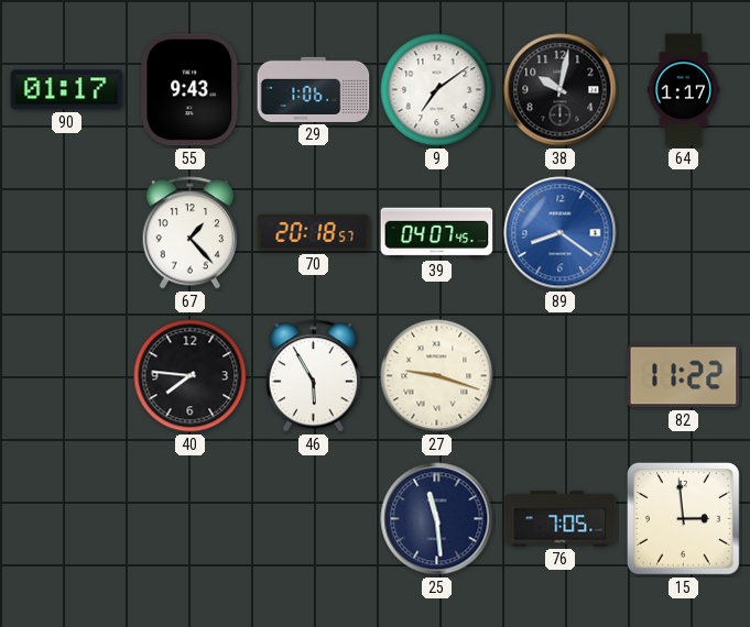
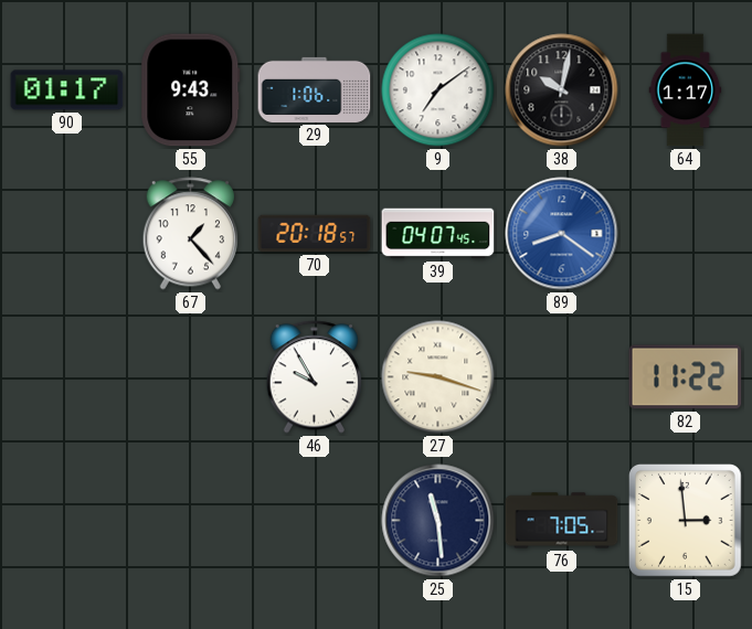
40: 7:46 -> none (191, 376)
46: 5:55 -> 9:55 (314, 377)
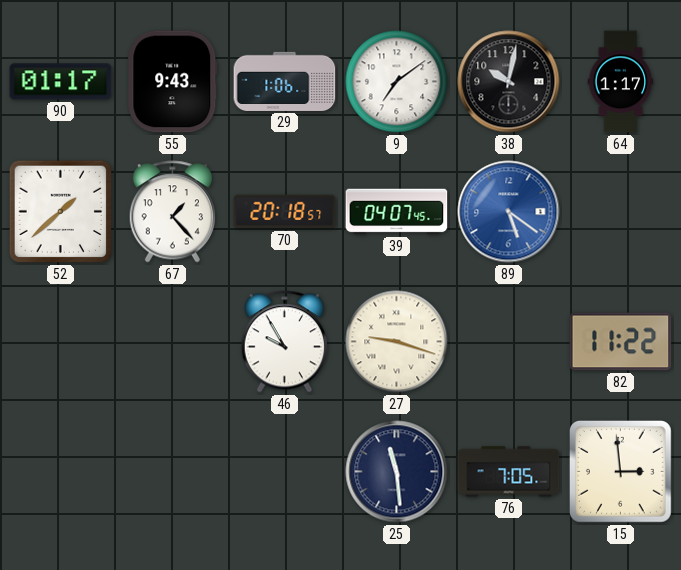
52: none -> 1:38 (61, 212)
89: 8:21 -> 5:21 (509, 212)
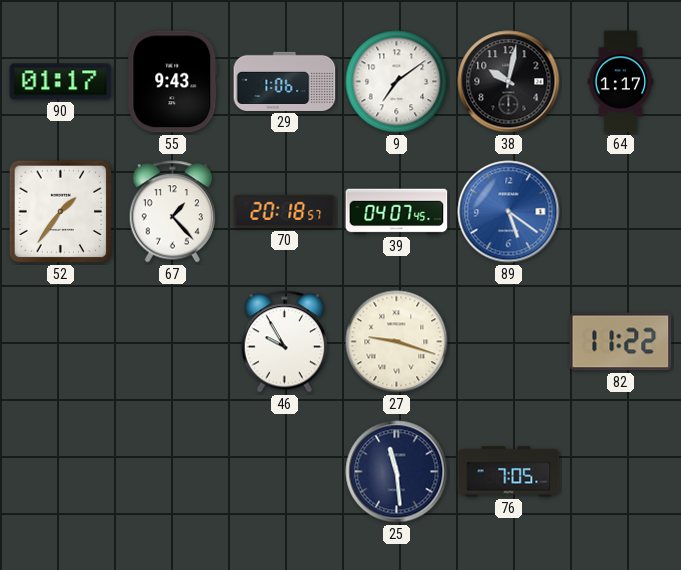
52: 1:38 -> 1:36 (61, 212)
15: 2:59 -> none (620, 471)
